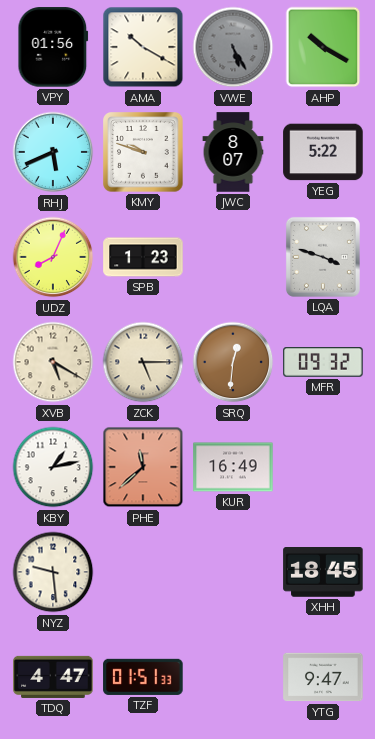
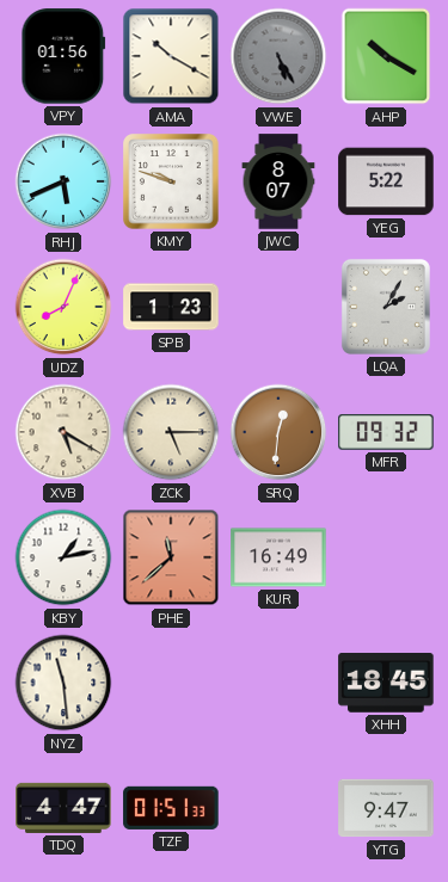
LQA: 3:48 -> 2:05 (386, 307)
NYZ: 9:29 -> 11:29 (63, 683)
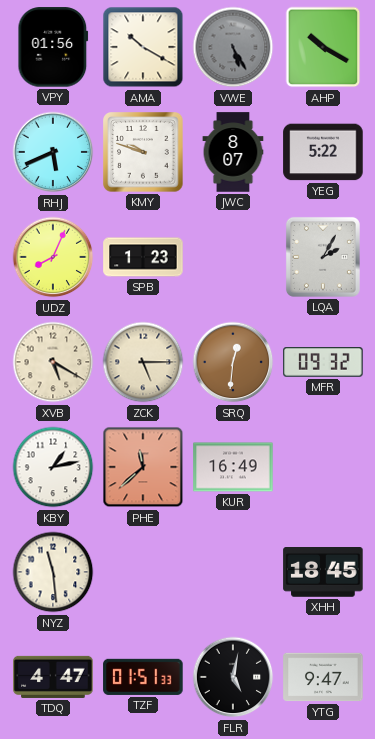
FLR: none -> 5:02 (233, 677)
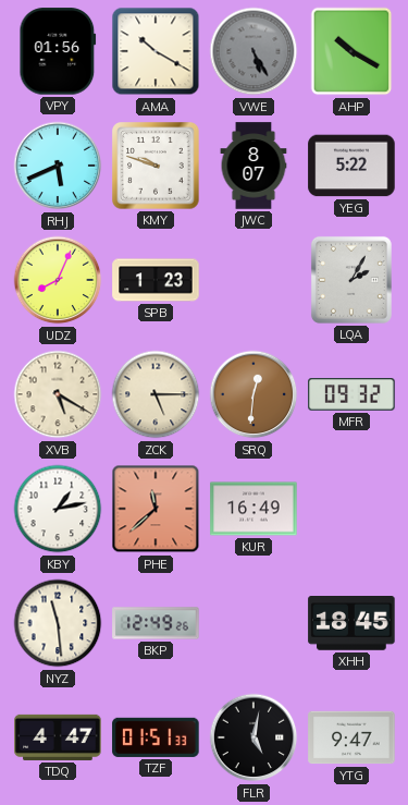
BKP: none -> 12:49 (156, 623)
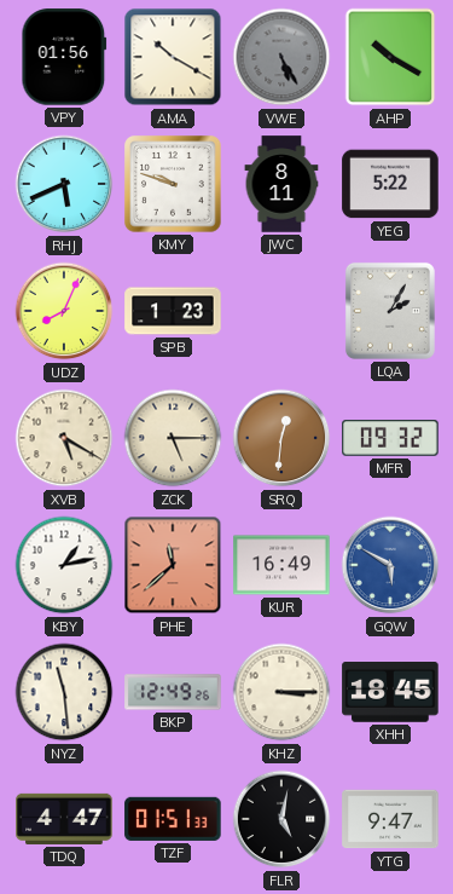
JWC: 8:07 -> 8:11 (281, 184)
GQW: none -> 5:50 (390, 565)
KHZ: none -> 3:15 (281, 692)
